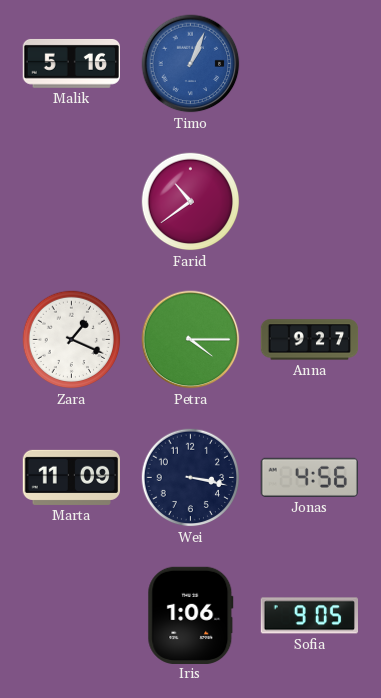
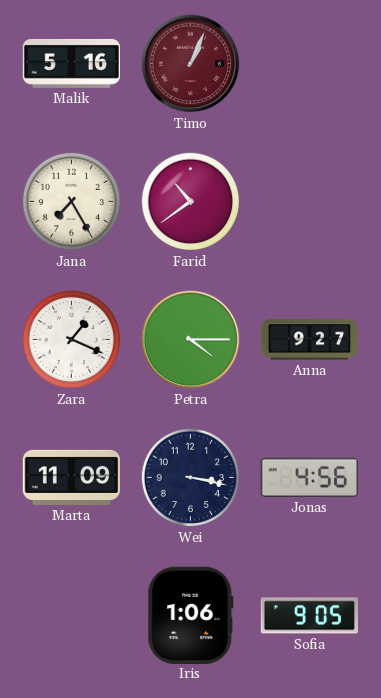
Timo dial: blue -> burgundy (191, 64)
Jana: none -> 7:25 (72, 202)
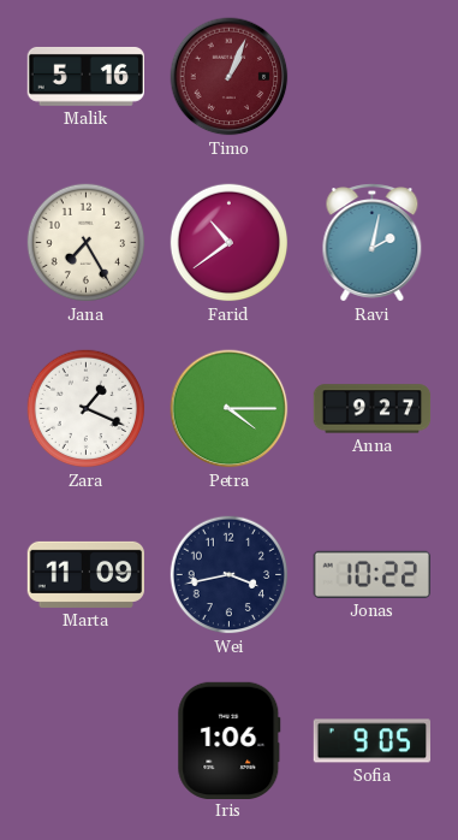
Ravi: none -> 2:02 (373, 243)
Wei: 3:17 -> 3:43 (230, 575)
Jonas: 4:56 -> 10:22 (371, 574)
